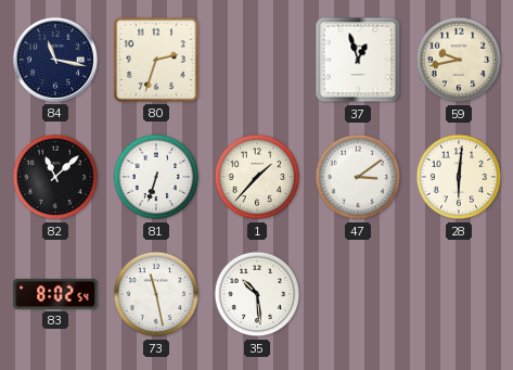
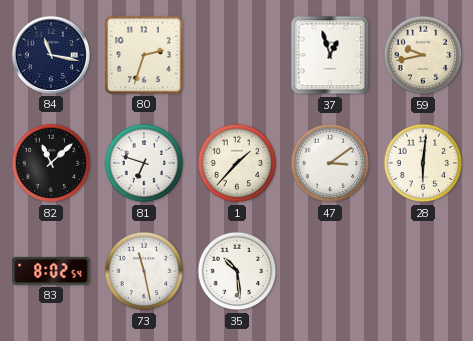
81: 6:33 -> 6:48 (144, 163)
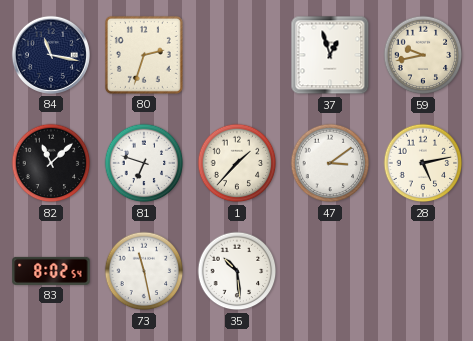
28: 6:01 -> 5:13 (423, 163)
